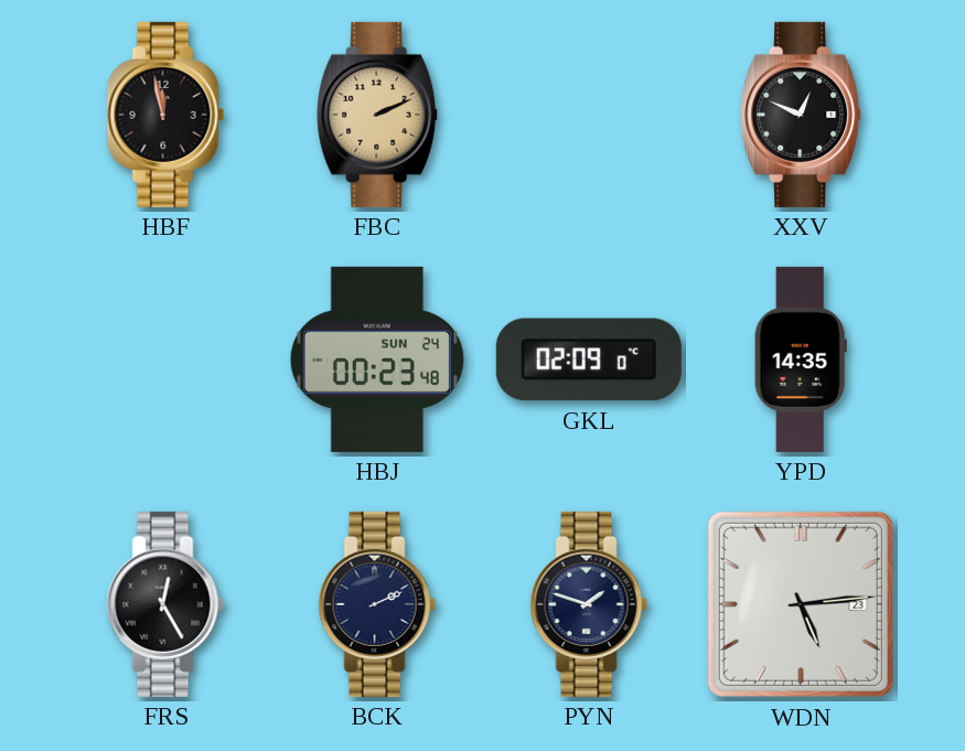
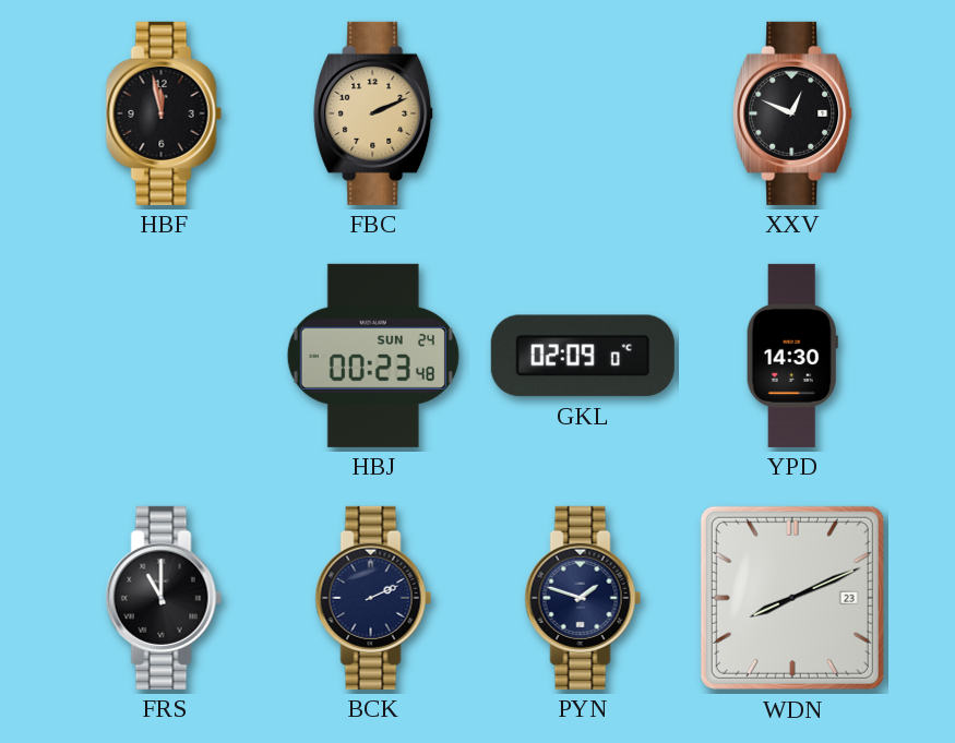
YPD: 14:35 -> 14:30 (792, 356)
FRS: 12:25 -> 11:00 (164, 598)
WDN: 5:14 -> 8:11 (792, 598)
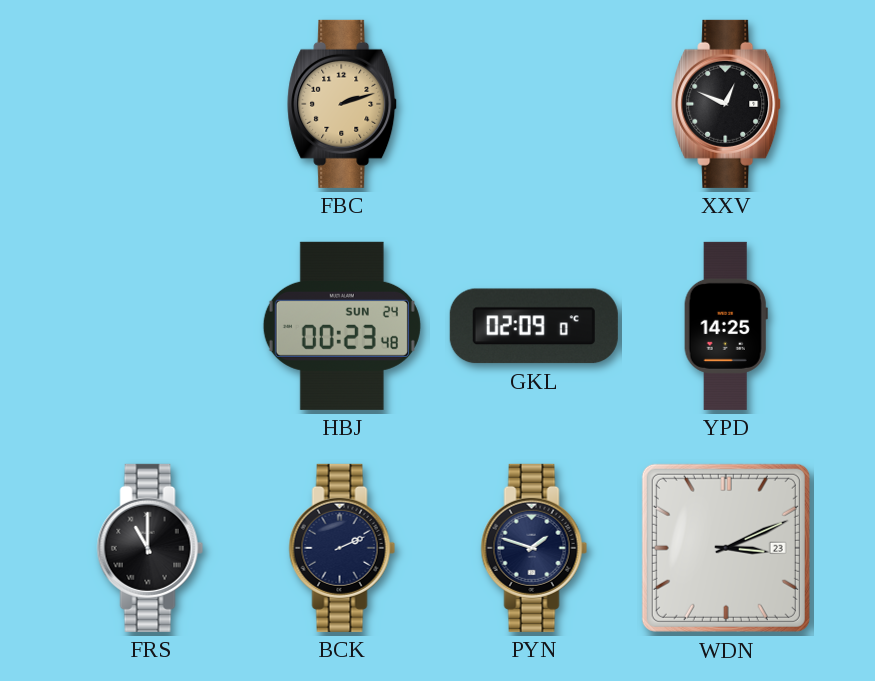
HBF: 11:58 -> none (164, 113)
FBC: 2:11 -> 2:12 (343, 104)
YPD: 14:30 -> 14:25 (726, 326)
WDN: 8:11 -> 3:11 (726, 548)
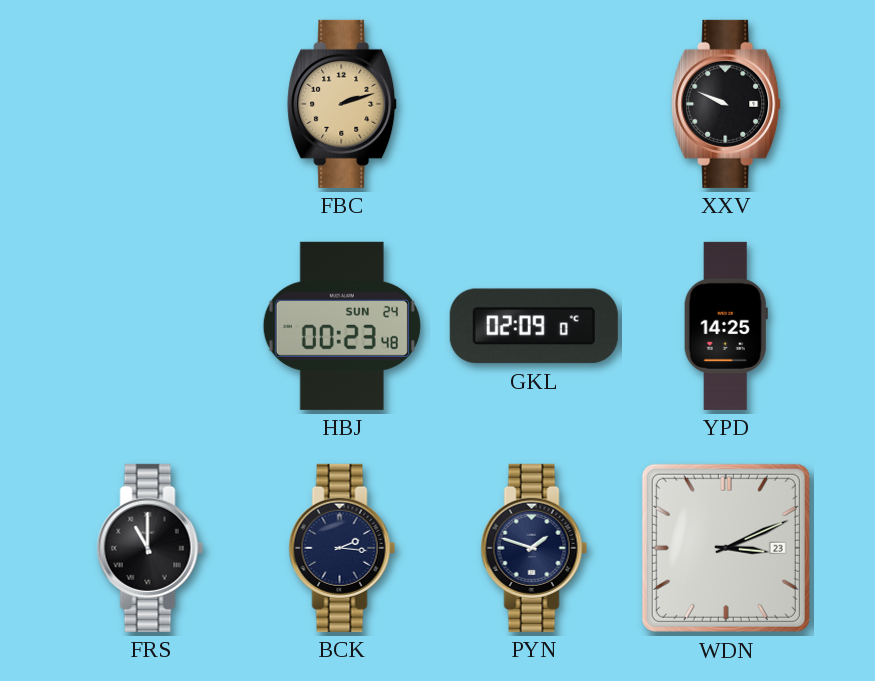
XXV: 12:49 -> 9:49 (727, 104)
BCK: 2:11 -> 2:16 (342, 548)
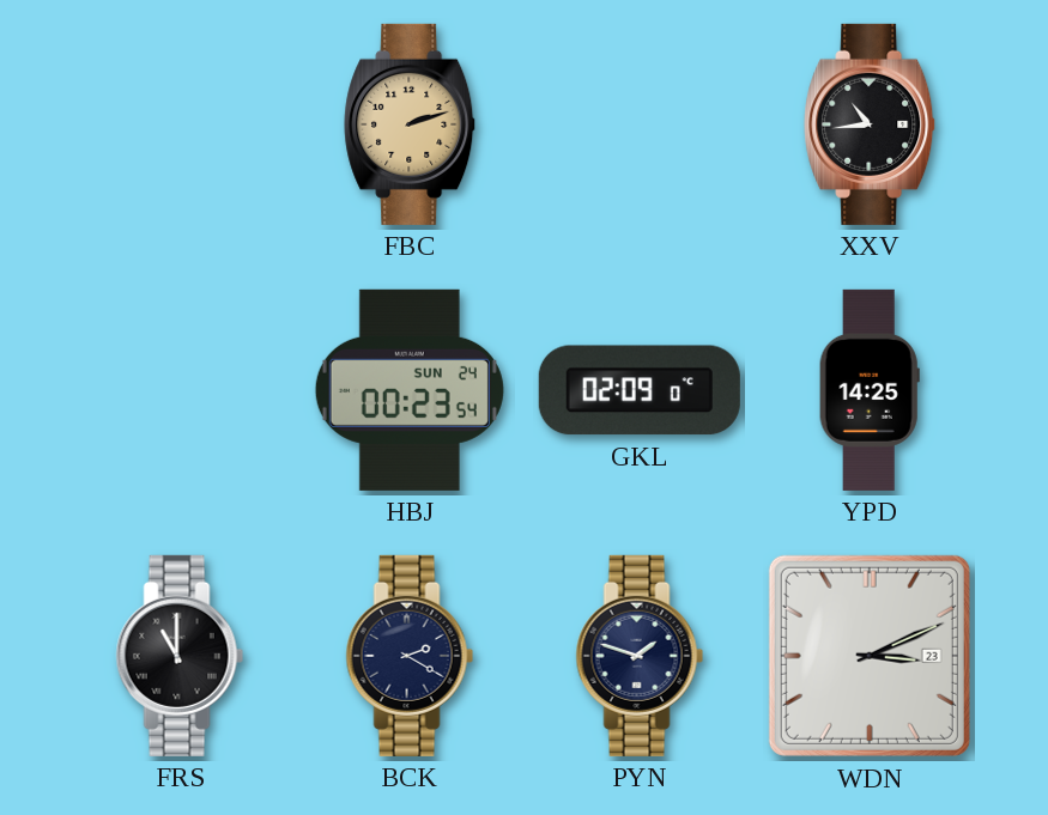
XXV: 9:49 -> 10:44 (871, 124)
HBJ: 00:23:48 -> 00:23:54 (410, 390)
BCK: 2:16 -> 2:20 (410, 656)
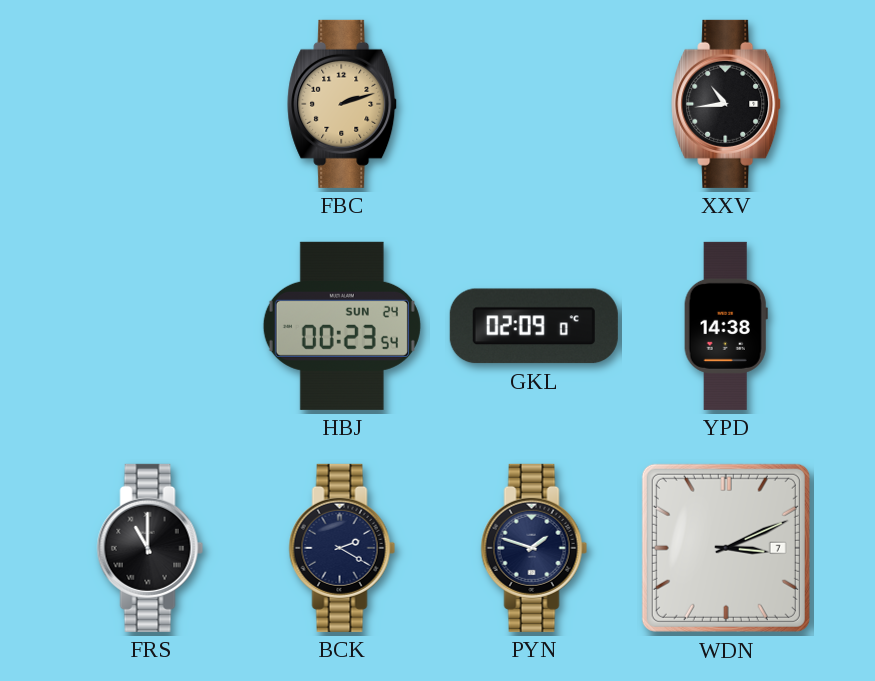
YPD: 14:25 -> 14:38 (726, 326)
WDN date: 23 -> 7 (726, 548)
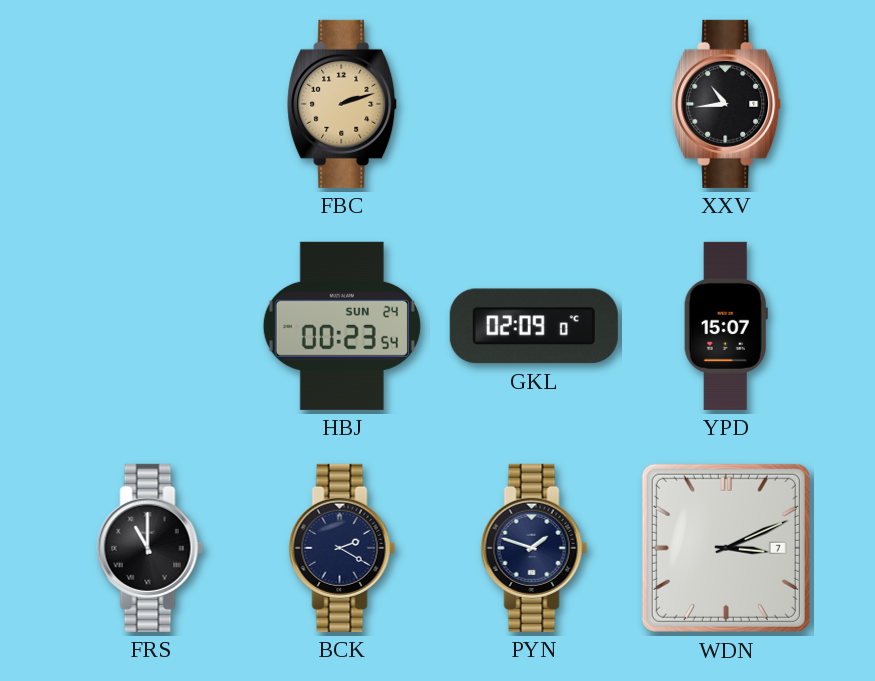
YPD: 14:38 -> 15:07 (726, 326)
